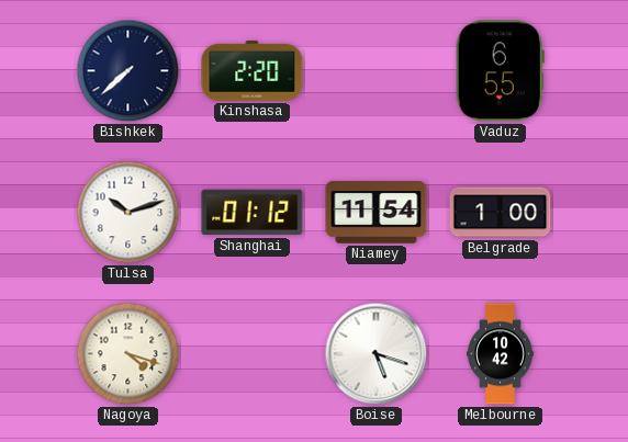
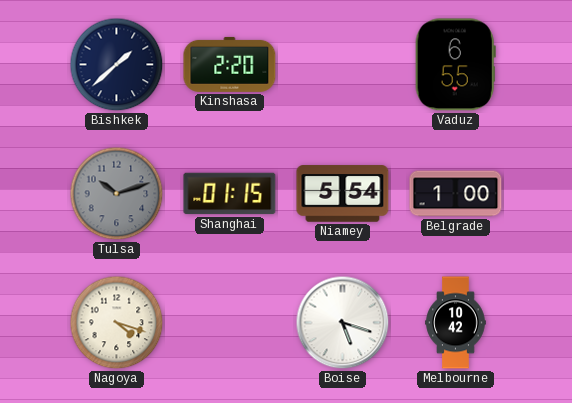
Bishkek: 7:38 -> 1:38 (117, 65)
Tulsa dial: white -> grey (117, 194)
Shanghai: 01:12 -> 01:15 (230, 194)
Niamey: 11:54 -> 5:54 (343, 194)
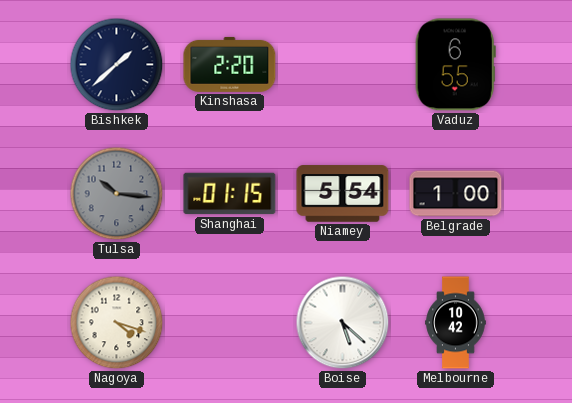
Tulsa: 10:12 -> 10:16 (117, 194)
Boise: 5:18 -> 5:22 (343, 323)
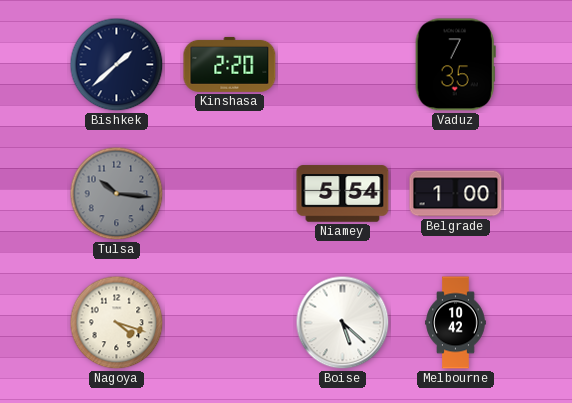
Vaduz: 6:55 -> 7:35 (455, 65)
Shanghai: 01:15 -> none (230, 194)
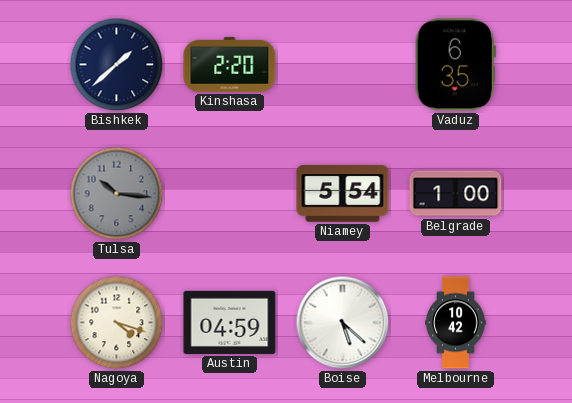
Vaduz: 7:35 -> 6:35 (455, 65)
Austin: none -> 04:59 (230, 322)
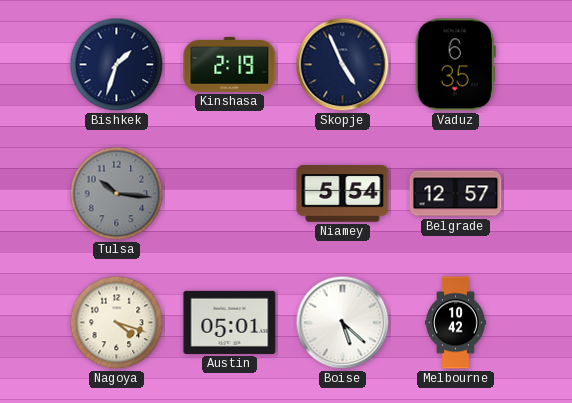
Bishkek: 1:38 -> 1:33 (117, 65)
Kinshasa: 2:20 -> 2:19 (230, 64)
Skopje: none -> 4:56 (343, 65)
Belgrade: 1:00 -> 12:57 (456, 194)
Austin: 04:59 -> 05:01 (230, 322)
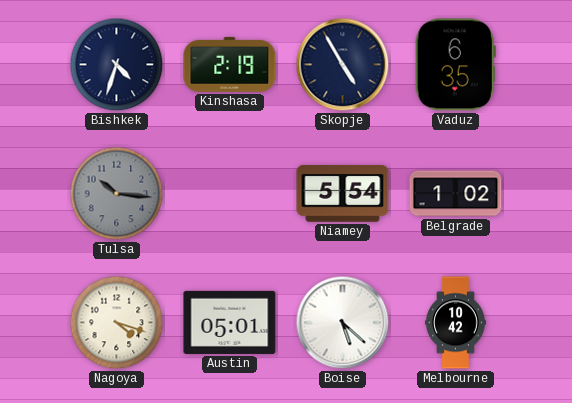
Bishkek: 1:33 -> 4:33 (117, 65)
Skopje: 4:56 -> 4:55 (343, 65)
Belgrade: 12:57 -> 1:02 (456, 194)
